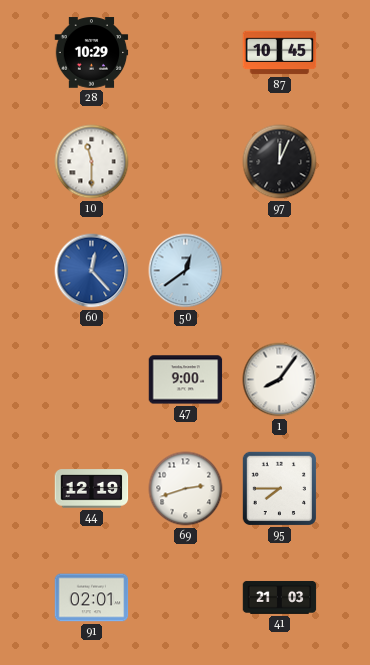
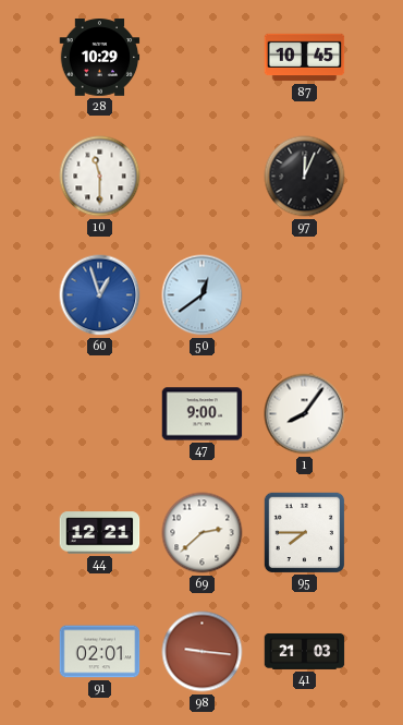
60: 12:23 -> 12:57 (100, 295)
44: 12:19 -> 12:21 (100, 533)
69: 2:42 -> 2:38 (203, 533)
98: none -> 9:16 (203, 652)
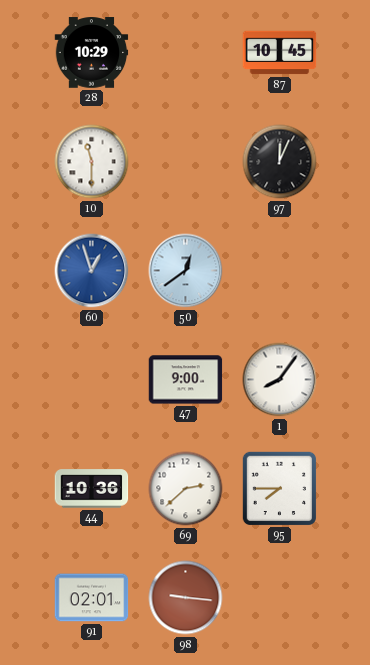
44: 12:21 -> 10:36 (92, 489)
41: 21:03 -> none (305, 651)
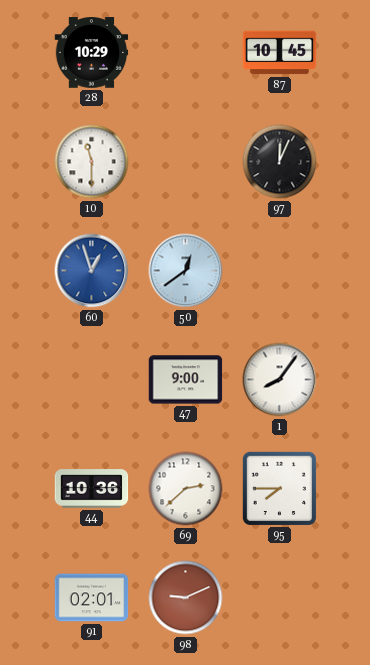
98: 9:16 -> 9:11 (186, 598)
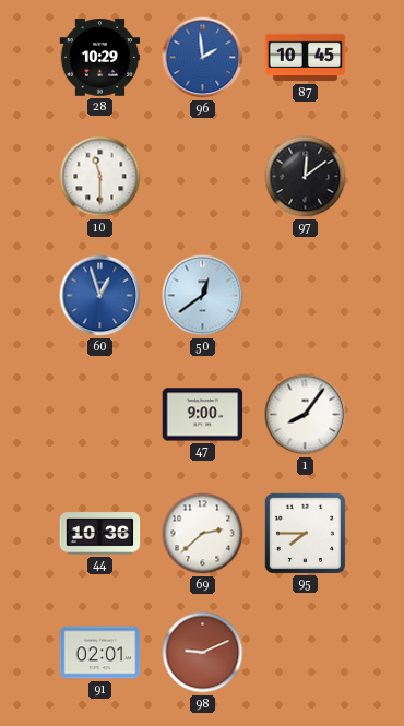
96: none -> 1:59 (203, 58)
97: 12:04 -> 12:09 (306, 177)
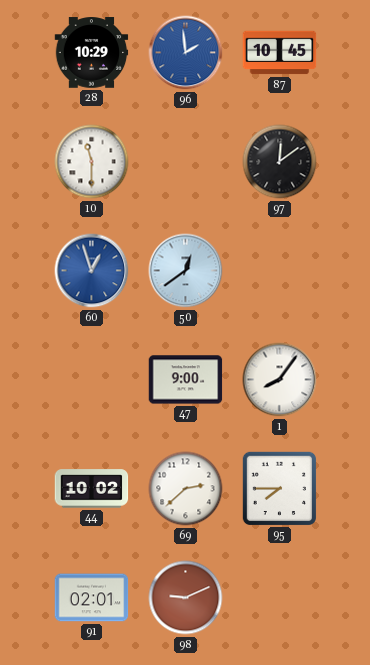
44: 10:36 -> 10:02 (92, 489)
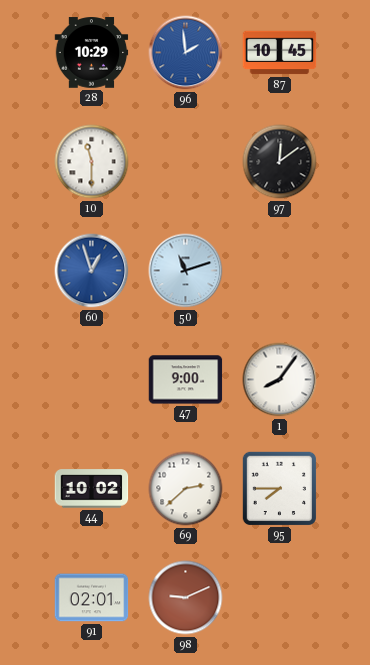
50: 12:39 -> 11:12 (186, 271)
